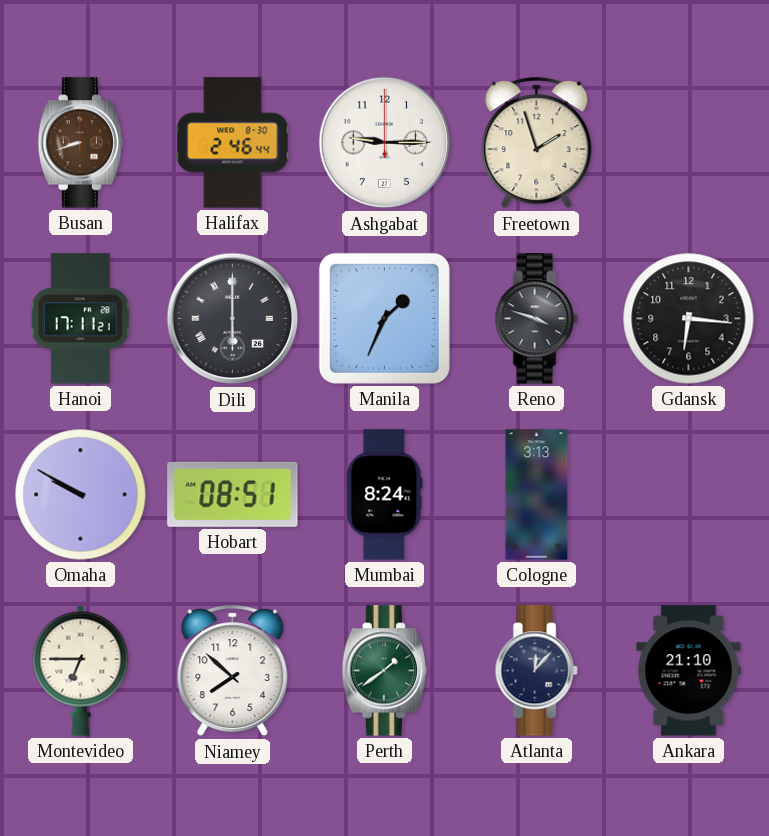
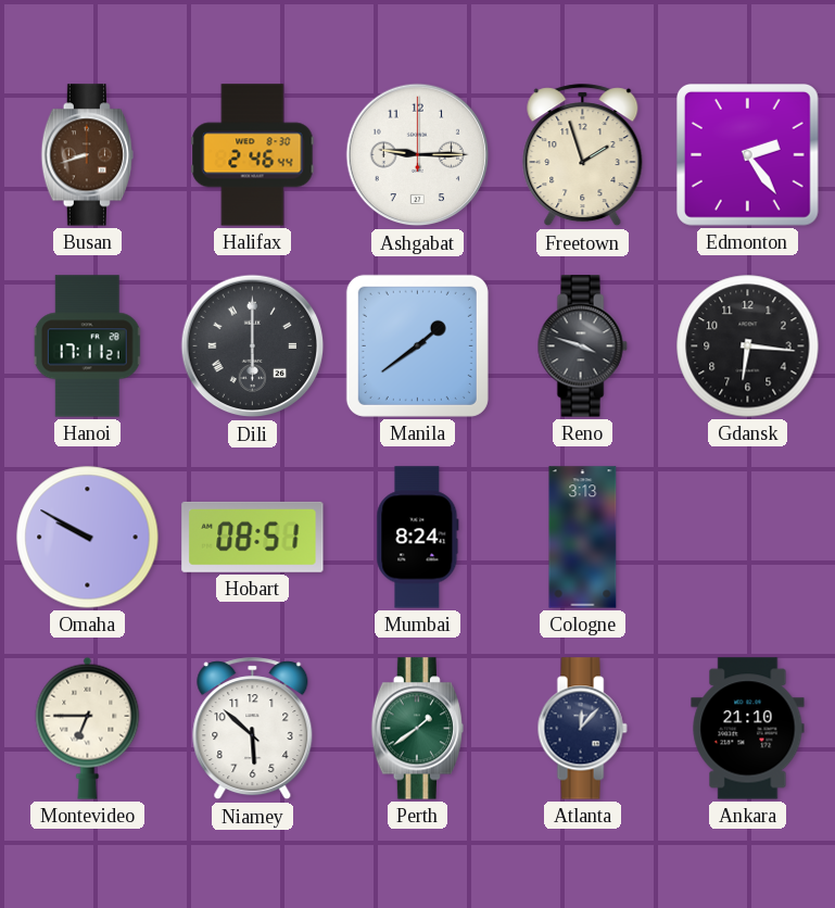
Edmonton: none -> 2:24 (748, 155)
Manila: 1:34 -> 1:39 (417, 345)
Niamey: 7:52 -> 5:52 (253, 729)
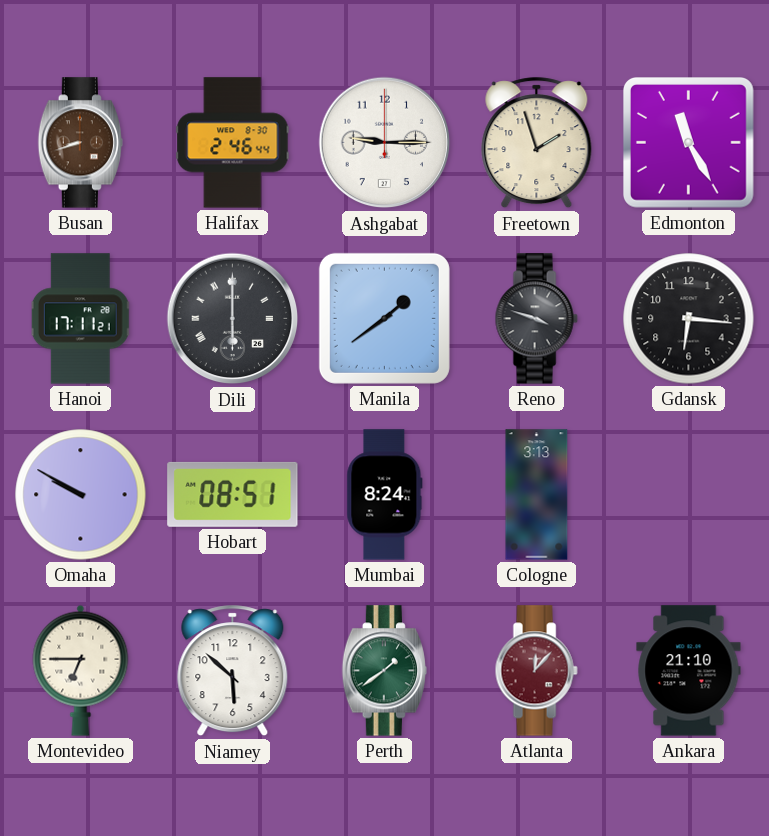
Edmonton: 2:24 -> 11:25 (689, 143)
Atlanta dial: navy -> burgundy (536, 671)
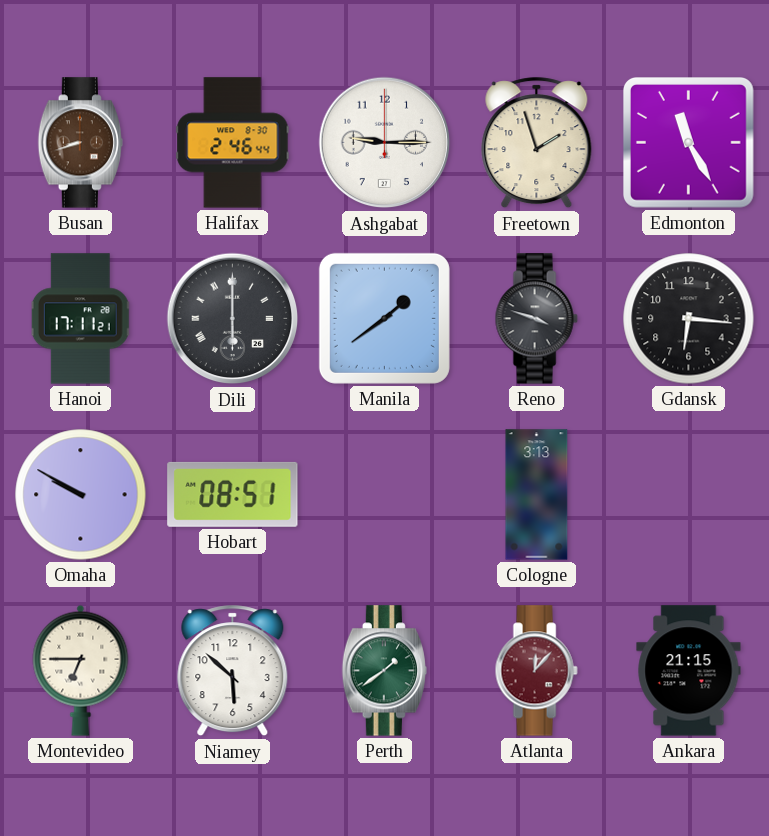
Mumbai: 8:24 -> none (385, 495)
Ankara: 21:10 -> 21:15 (689, 671)
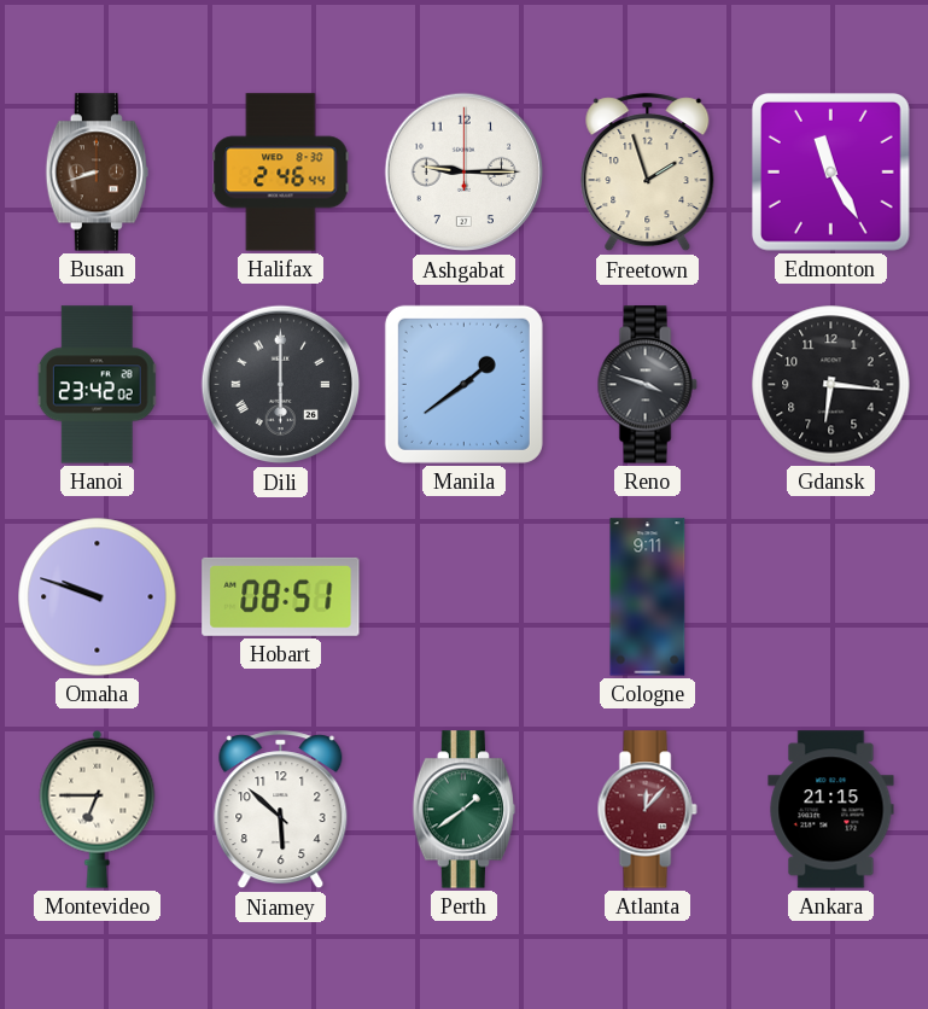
Hanoi: 17:11 -> 23:42 (98, 385)
Omaha: 9:50 -> 9:48 (98, 597)
Cologne: 3:13 -> 9:11 (648, 597)
